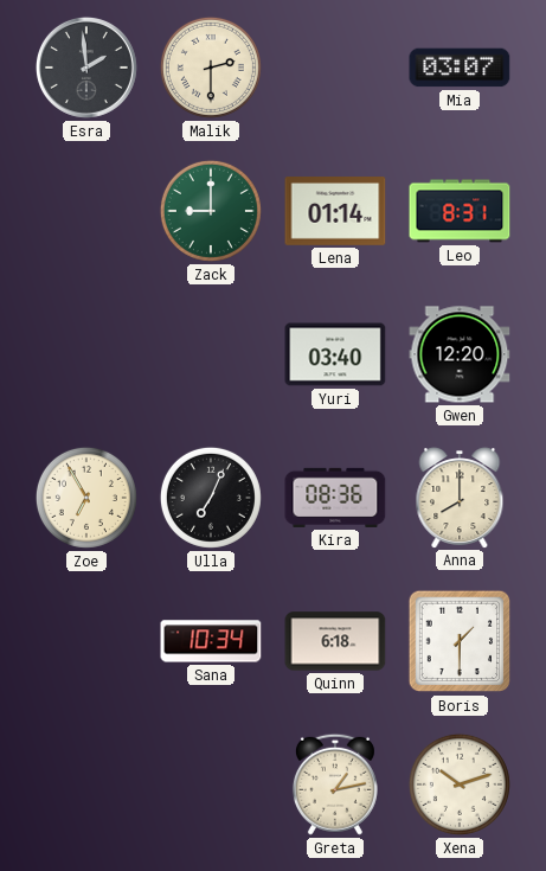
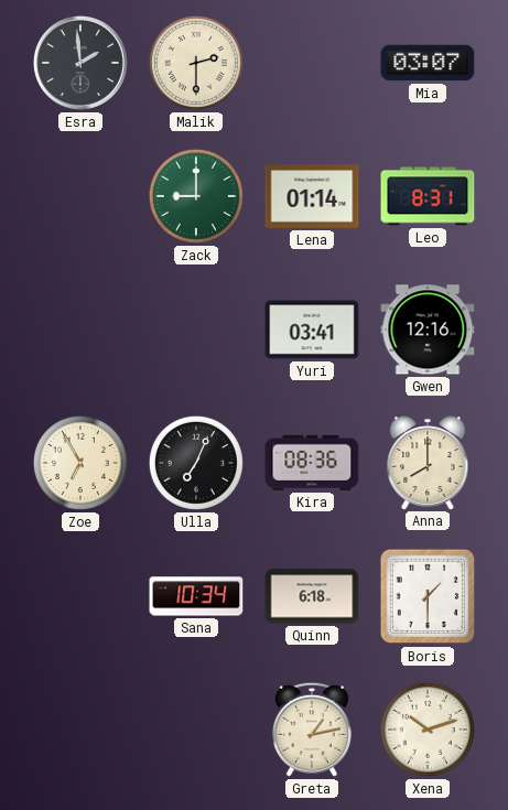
Yuri: 03:40 -> 03:41 (312, 330)
Gwen: 12:20 -> 12:16 (428, 330)
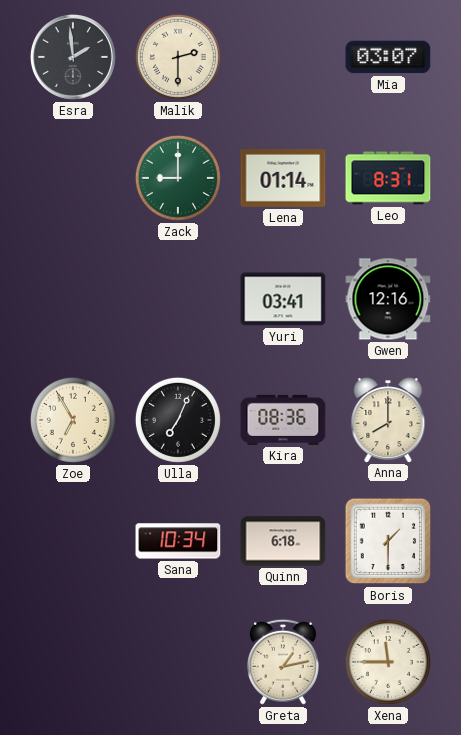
Xena: 10:12 -> 11:45 (388, 662)
